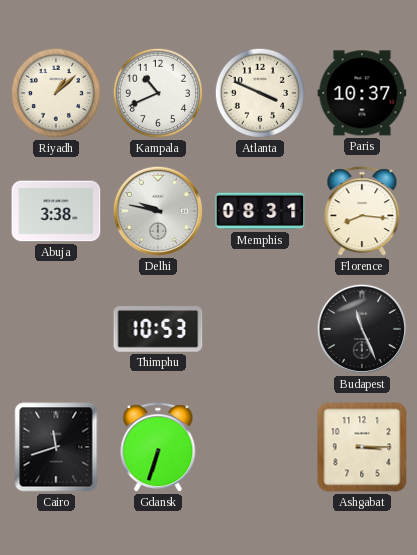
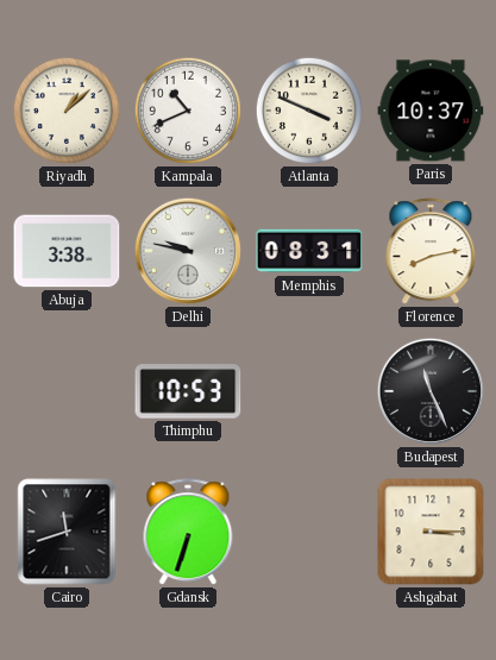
Florence: 8:16 -> 8:13 (431, 252)
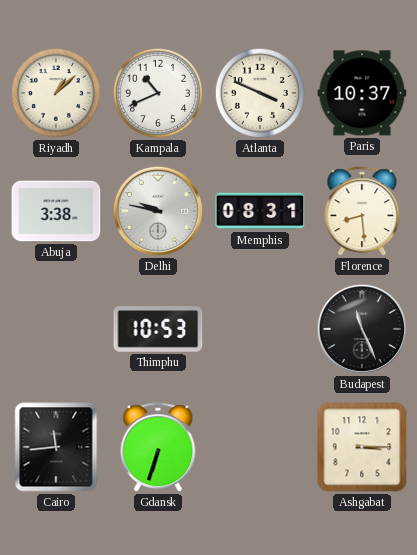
Florence: 8:13 -> 8:29 (362, 212)
Cairo: 11:42 -> 11:44 (56, 447)
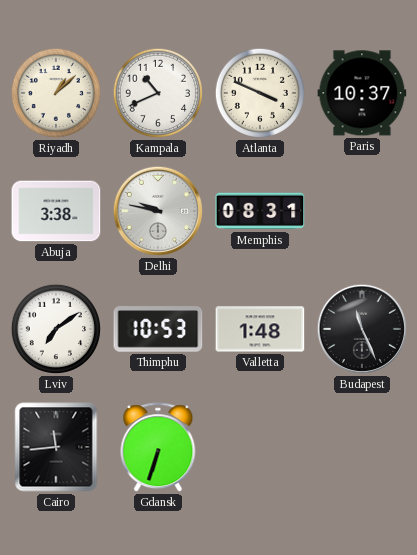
Florence: 8:29 -> none (362, 212)
Lviv: none -> 7:09 (56, 329)
Valletta: none -> 1:48 (260, 329)
Ashgabat: 3:15 -> none (362, 447)
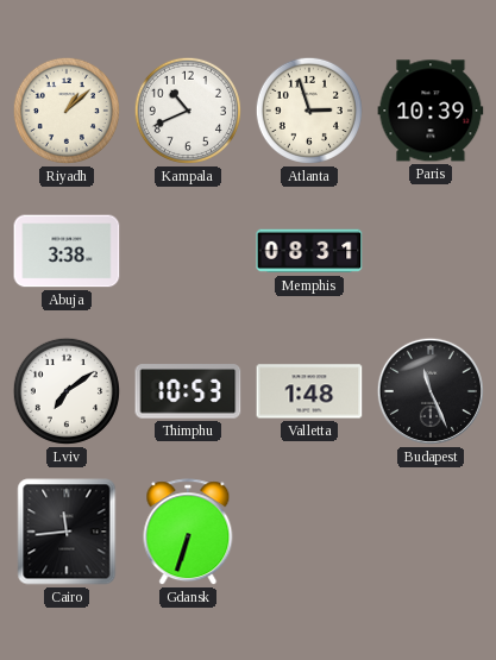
Atlanta: 3:49 -> 2:57 (309, 111)
Paris: 10:37 -> 10:39 (431, 111)
Delhi: 9:47 -> none (158, 211)
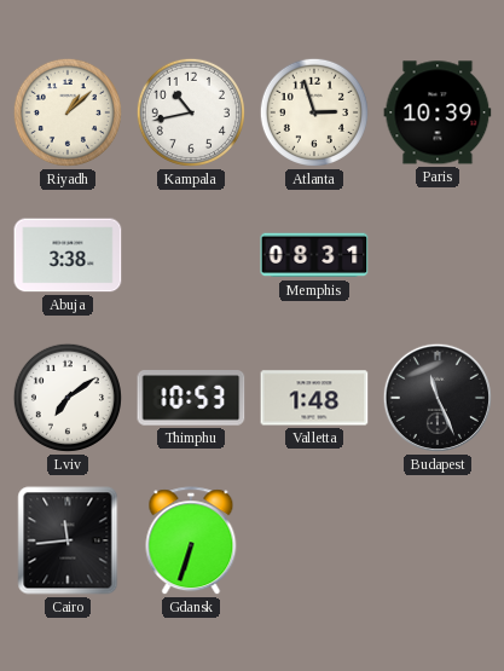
Kampala: 10:41 -> 10:43 (191, 112)
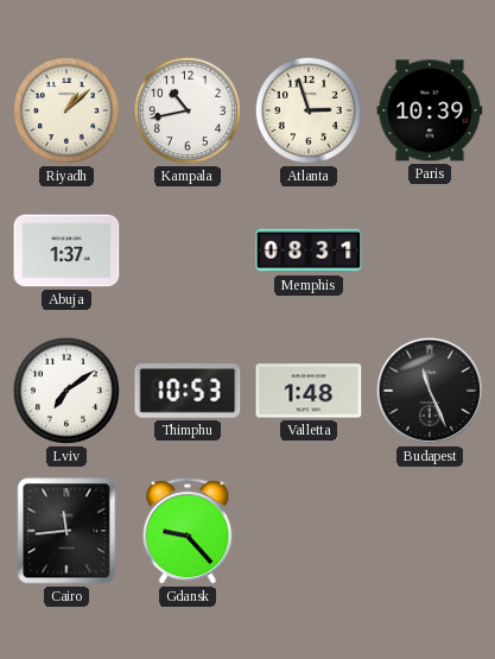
Abuja: 3:38 -> 1:37 (66, 251)
Gdansk: 6:33 -> 9:23 (188, 532)
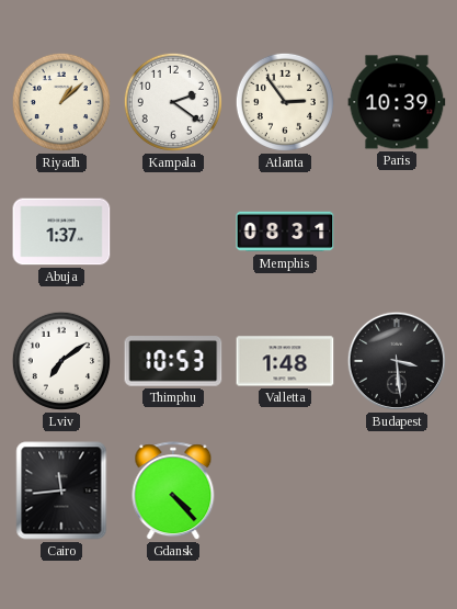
Kampala: 10:43 -> 2:21 (173, 102)
Atlanta: 2:57 -> 2:54 (285, 102)
Budapest: 11:26 -> 3:29 (397, 361)
Gdansk: 9:23 -> 4:23 (173, 492)
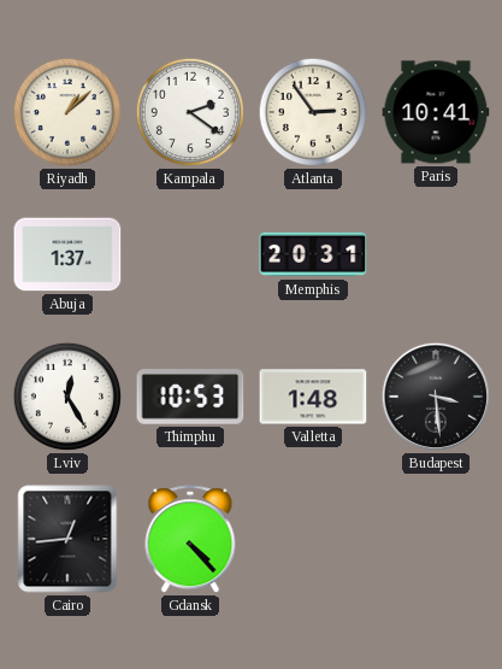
Paris: 10:39 -> 10:41 (436, 112)
Memphis: 08:31 -> 20:31 (313, 254)
Lviv: 7:09 -> 12:25 (67, 397)
Cairo: 11:44 -> 12:44 (67, 539)
